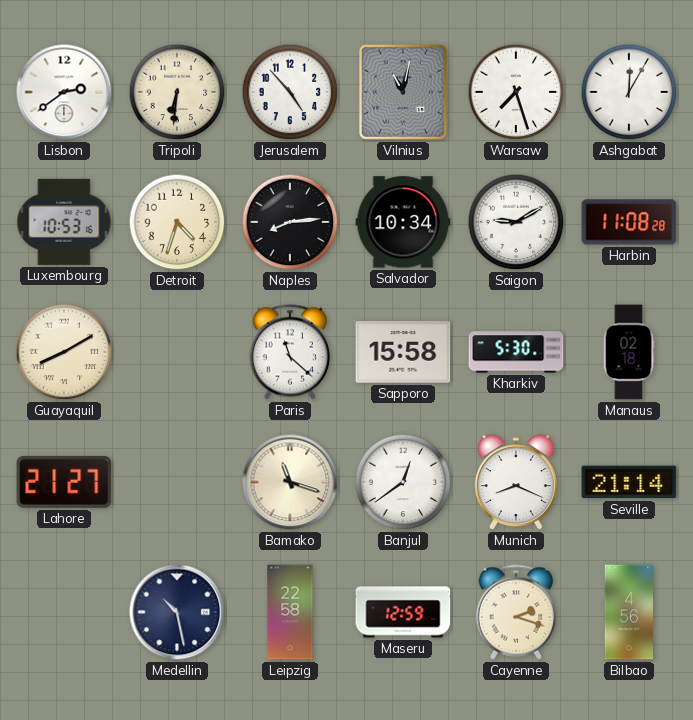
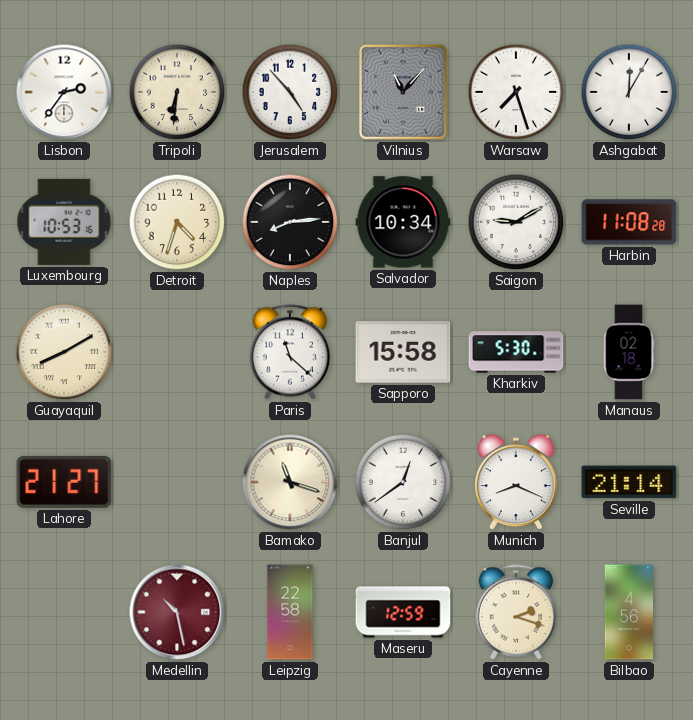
Lisbon: 2:39 -> 2:36 (64, 92)
Vilnius: 11:02 -> 11:07 (403, 92)
Medellin dial: navy -> burgundy (177, 612)
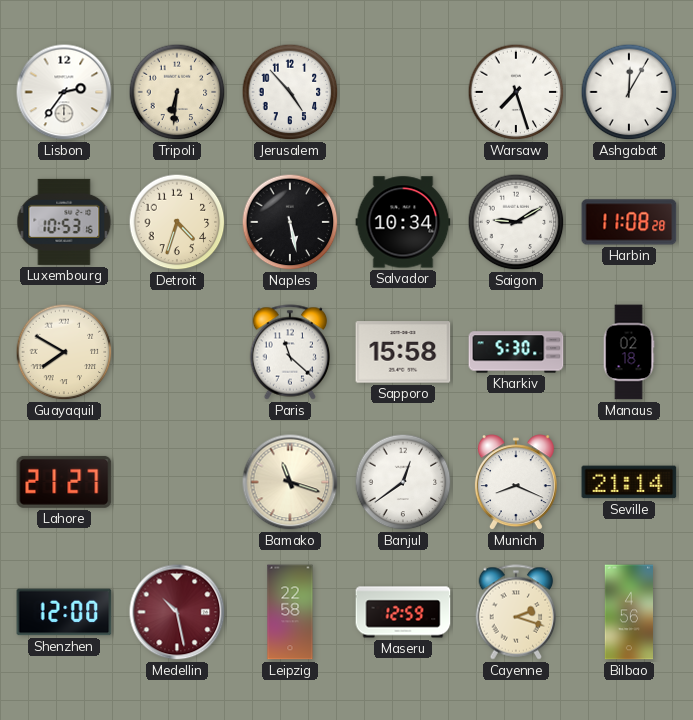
Vilnius: 11:07 -> none (403, 92)
Naples: 8:14 -> 5:28 (290, 222)
Guayaquil: 8:10 -> 7:50 (64, 352)
Shenzhen: none -> 12:00 (64, 612)
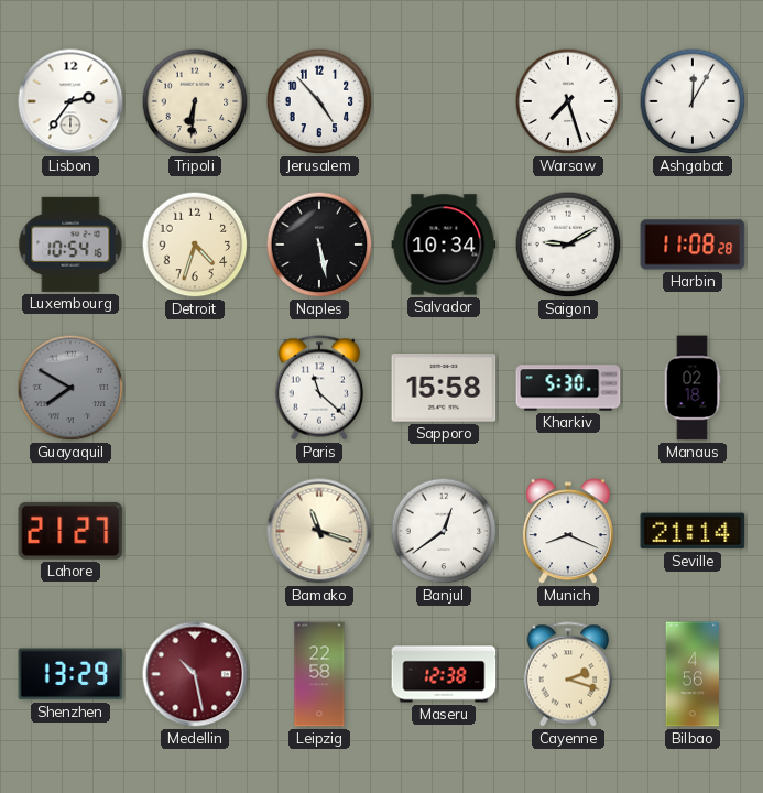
Luxembourg: 10:53 -> 10:54 (70, 245)
Guayaquil dial: cream -> grey (70, 388)
Shenzhen: 12:00 -> 13:29 (70, 674)
Maseru: 12:59 -> 12:38 (444, 674)
